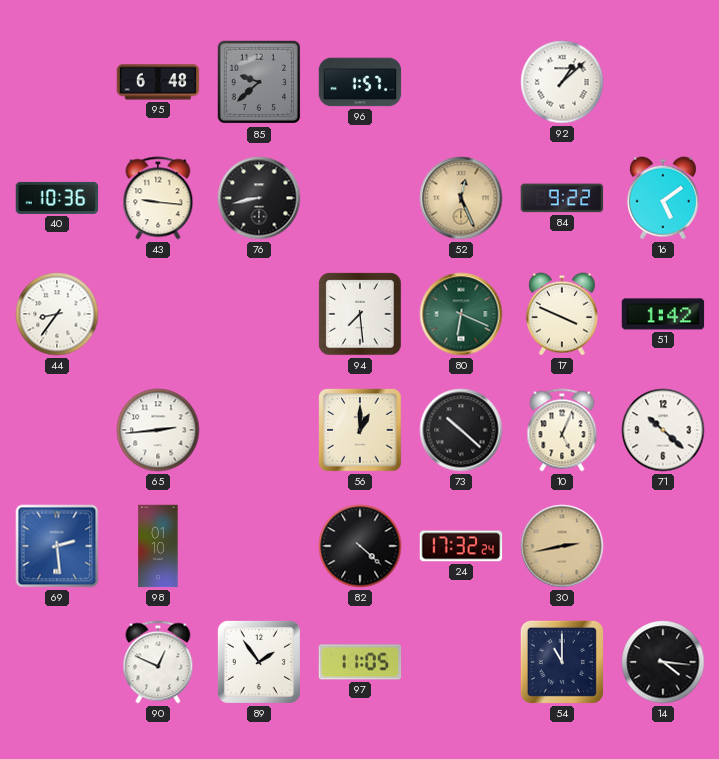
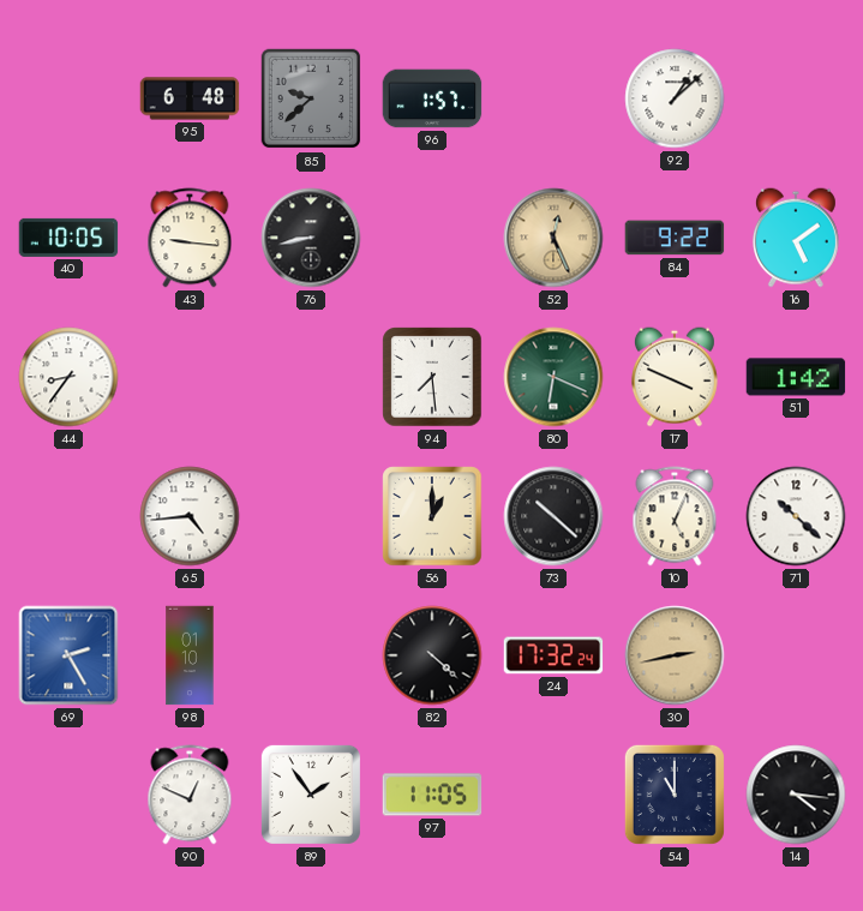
40: 10:36 -> 10:05 (68, 238)
65: 2:44 -> 4:44 (190, 516)
69: 2:29 -> 2:25 (68, 655)
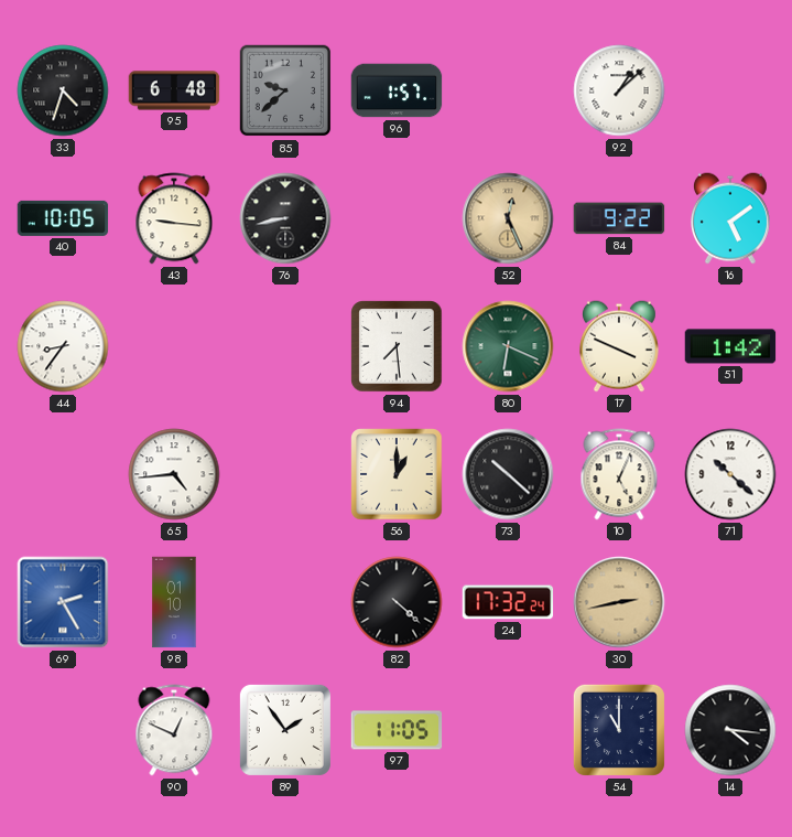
33: none -> 4:33 (63, 90)
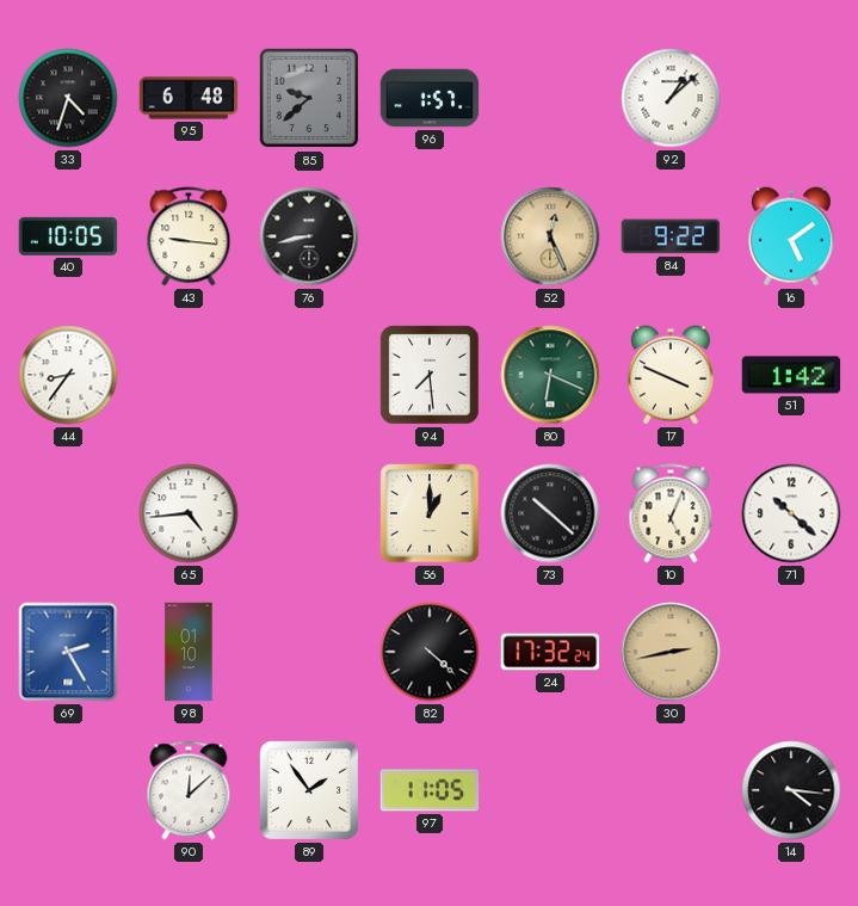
90: 12:49 -> 12:08 (189, 790)
54: 11:00 -> none (619, 730)
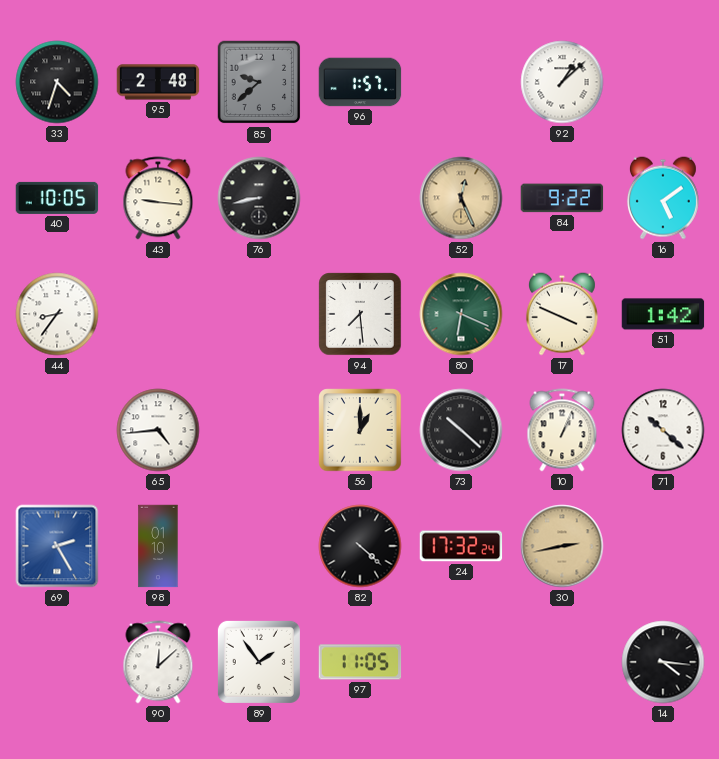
95: 6:48 -> 2:48 (158, 82)
10: 5:04 -> 1:04 (562, 430)
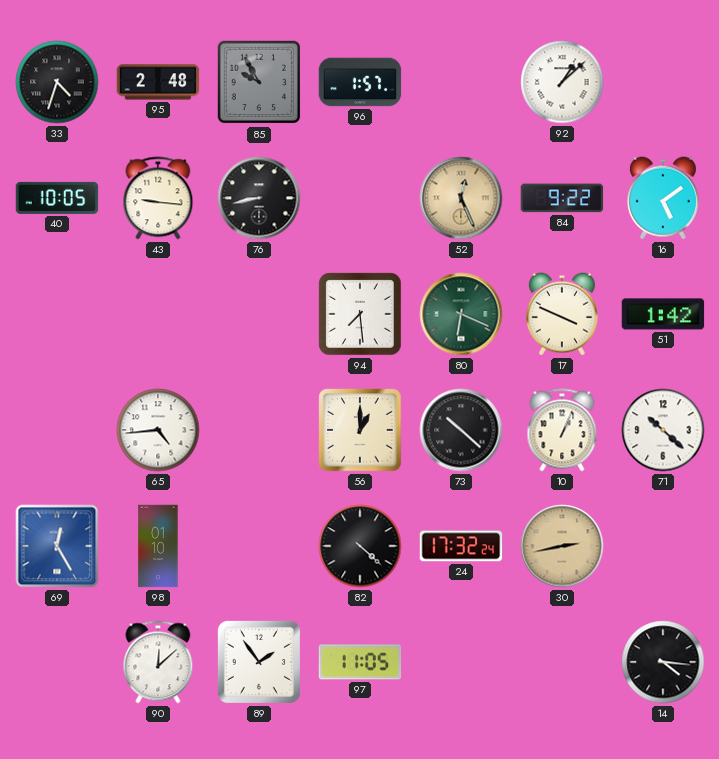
85: 9:38 -> 9:55 (259, 82)
44: 8:36 -> none (57, 314)
69: 2:25 -> 12:25 (57, 546)
